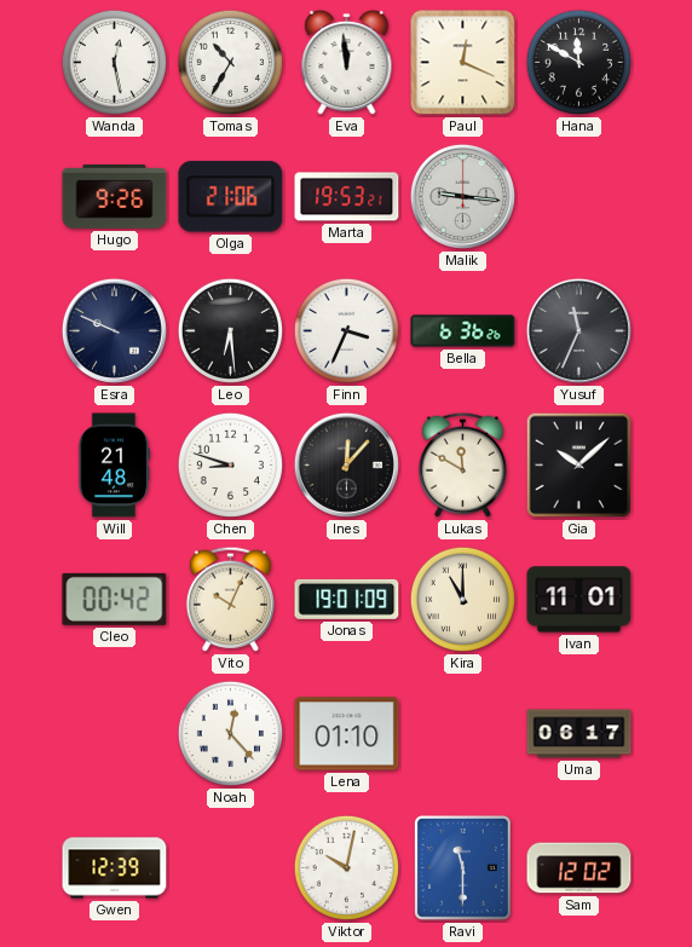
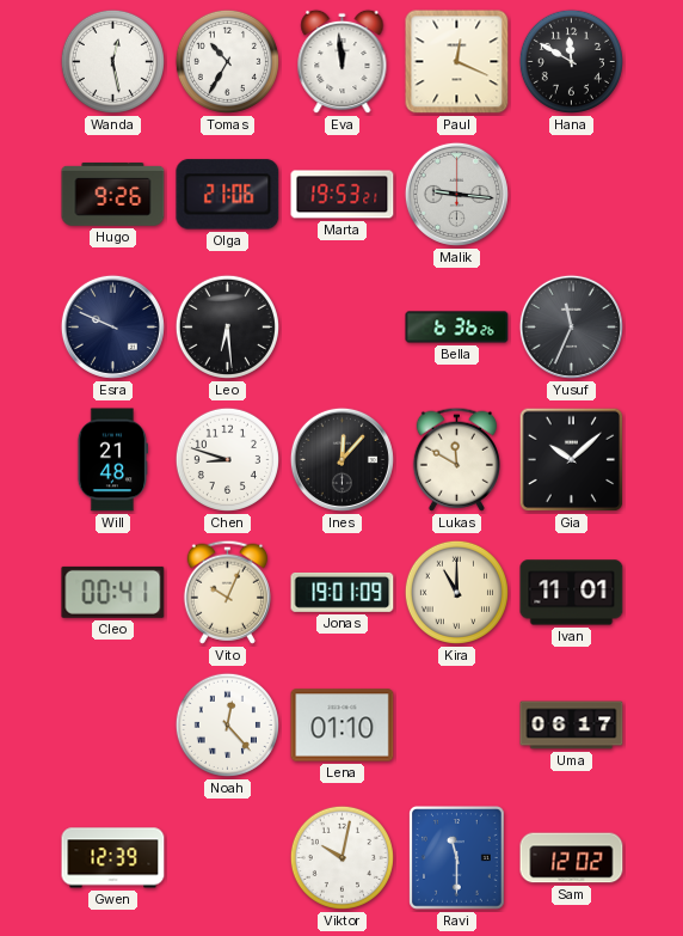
Finn: 3:34 -> none (346, 330)
Cleo: 00:42 -> 00:41 (113, 592)
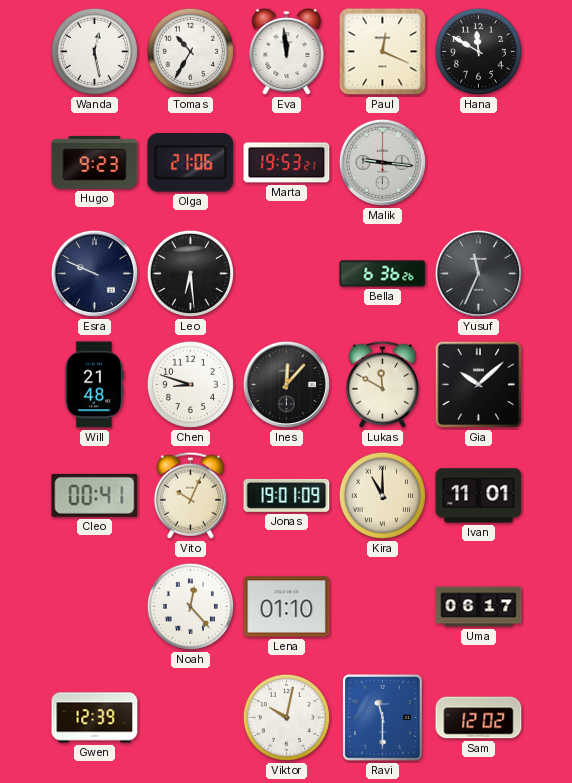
Hugo: 9:26 -> 9:23 (95, 162)
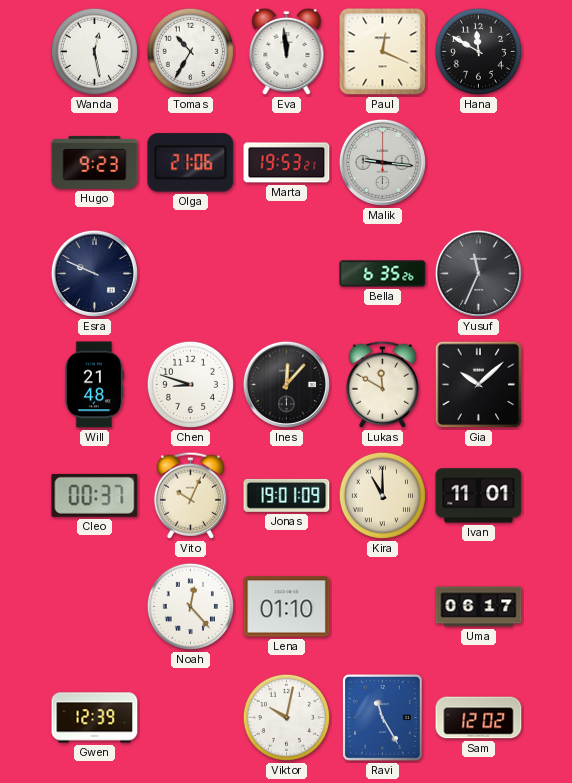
Leo: 6:29 -> none (190, 273)
Bella: 6:36 -> 6:35 (383, 274)
Cleo: 00:41 -> 00:37 (95, 495)
Ravi: 11:30 -> 11:25 (383, 718)
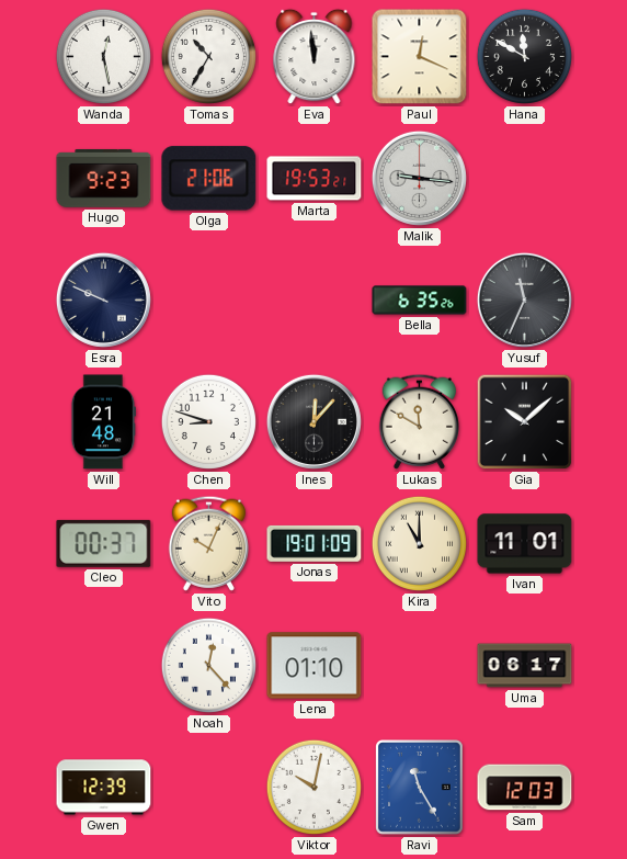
Sam: 12:02 -> 12:03 (525, 788)
